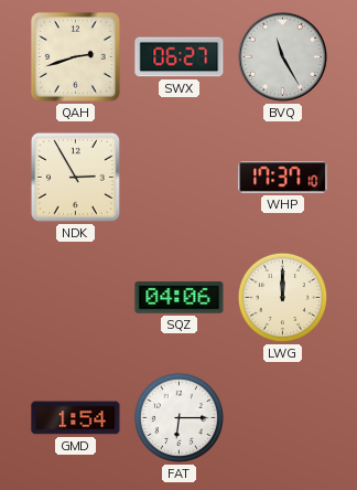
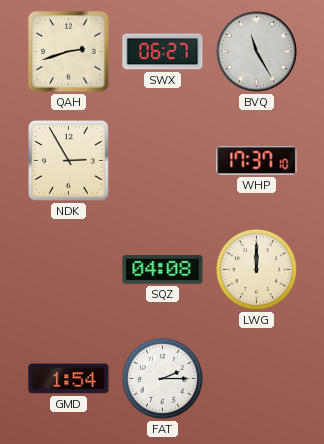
SQZ: 04:06 -> 04:08 (163, 270)
FAT: 6:15 -> 2:15 (162, 378)
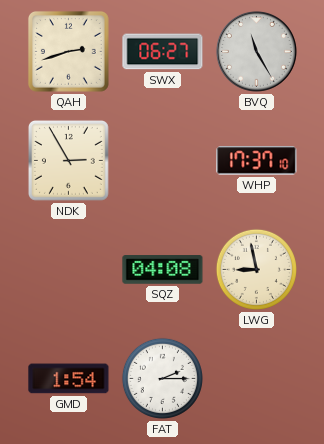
LWG: 12:00 -> 8:58 (256, 269)
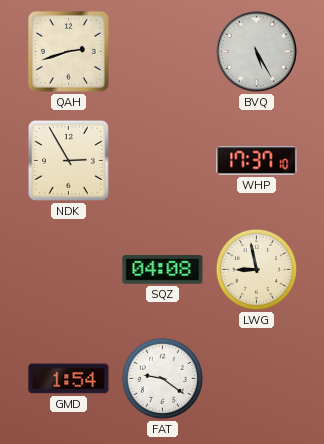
SWX: 06:27 -> none (163, 52)
BVQ: 11:25 -> 5:25 (256, 51)
FAT: 2:15 -> 9:21 (162, 378)
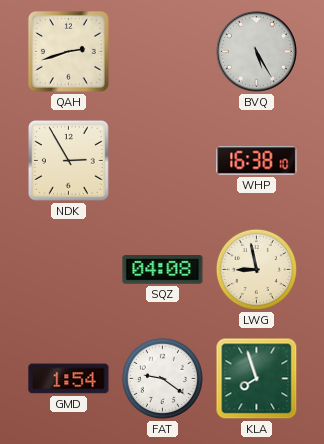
WHP: 17:37 -> 16:38 (257, 161)
KLA: none -> 7:57 (257, 379)
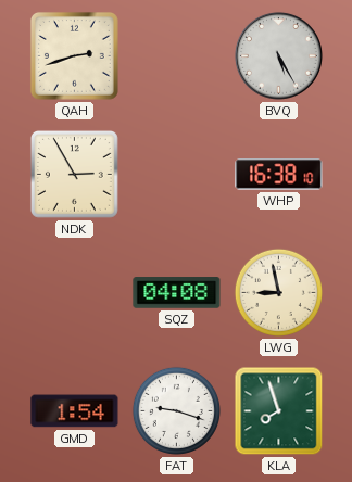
FAT: 9:21 -> 9:18 (176, 410)
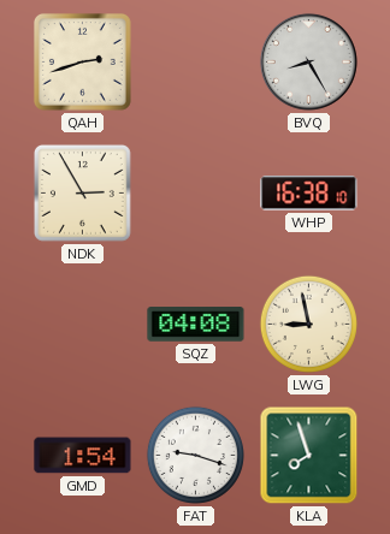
BVQ: 5:25 -> 8:25 (308, 61)
